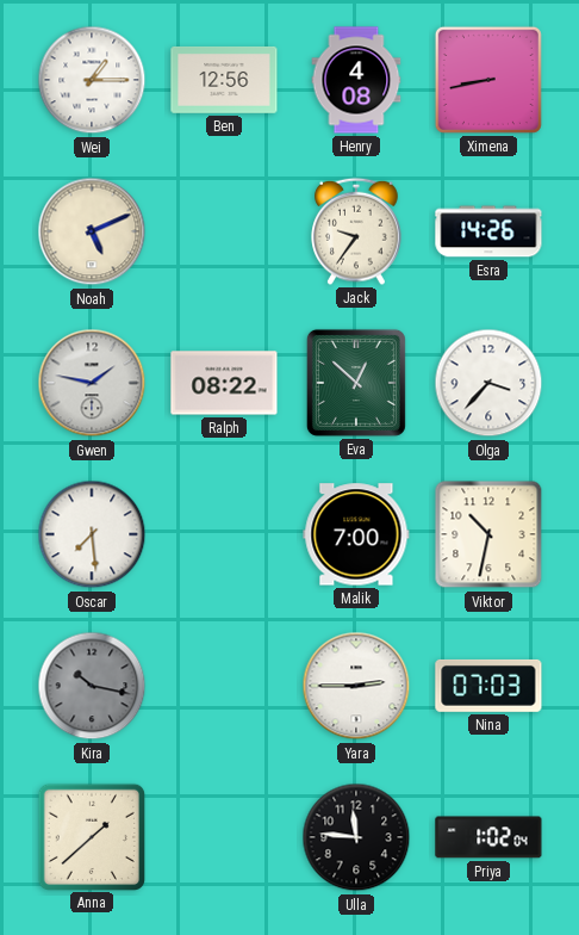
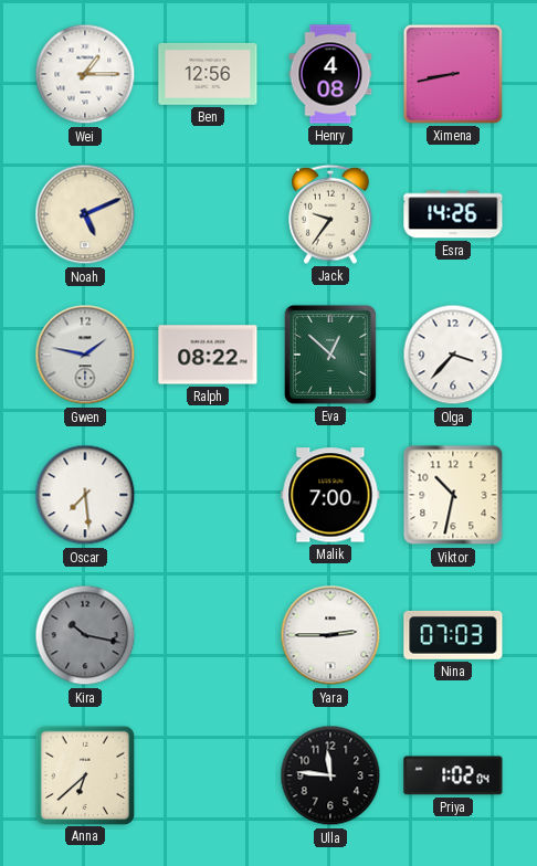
Anna: 1:38 -> 6:38 (84, 774)
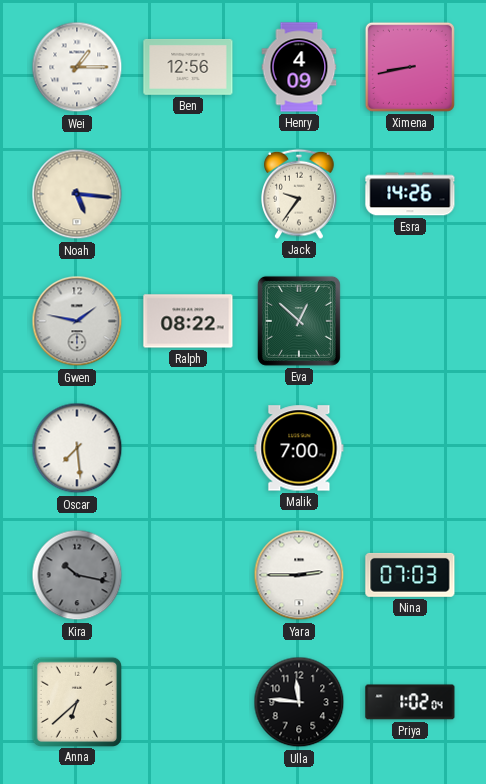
Henry: 4:08 -> 4:09 (299, 67)
Noah: 5:11 -> 5:16 (77, 194)
Olga: 3:37 -> none (453, 355)
Viktor: 10:32 -> none (453, 495)
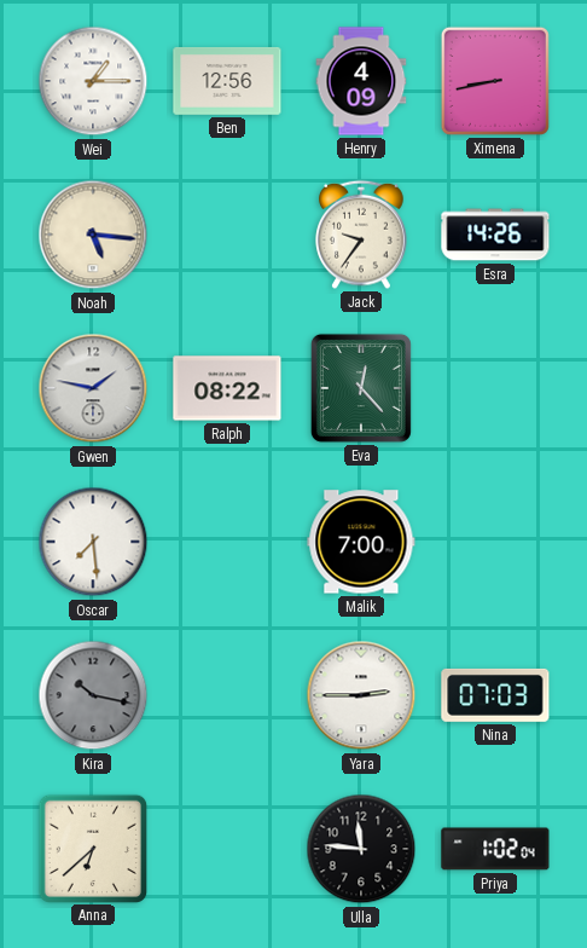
Eva: 12:52 -> 12:23 (361, 388)
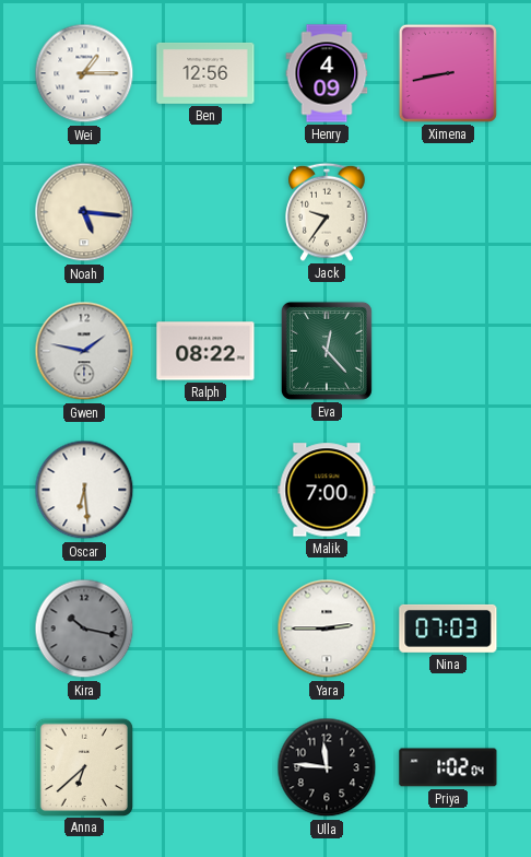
Esra: 14:26 -> none (495, 235)
Oscar: 7:29 -> 6:29 (84, 490)
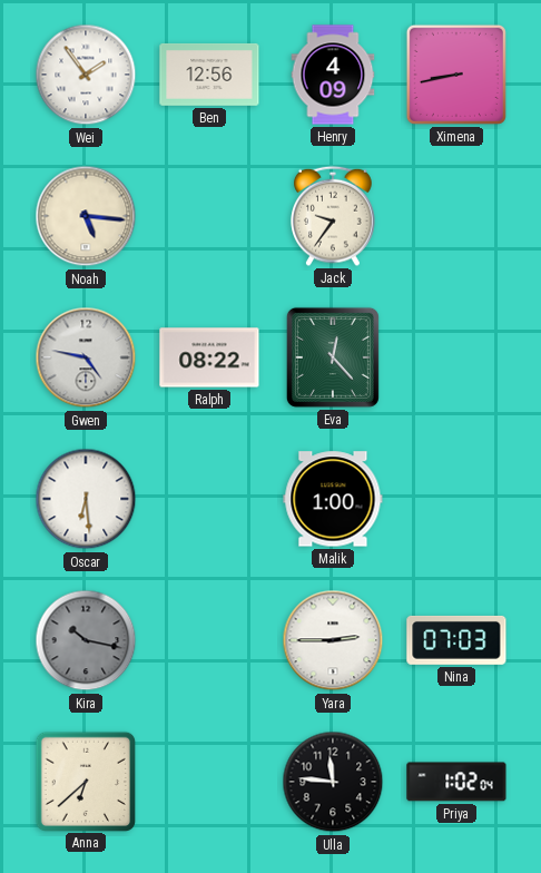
Wei: 1:15 -> 1:54 (86, 75)
Gwen: 1:47 -> 4:47 (86, 357)
Malik: 7:00 -> 1:00 (333, 499)
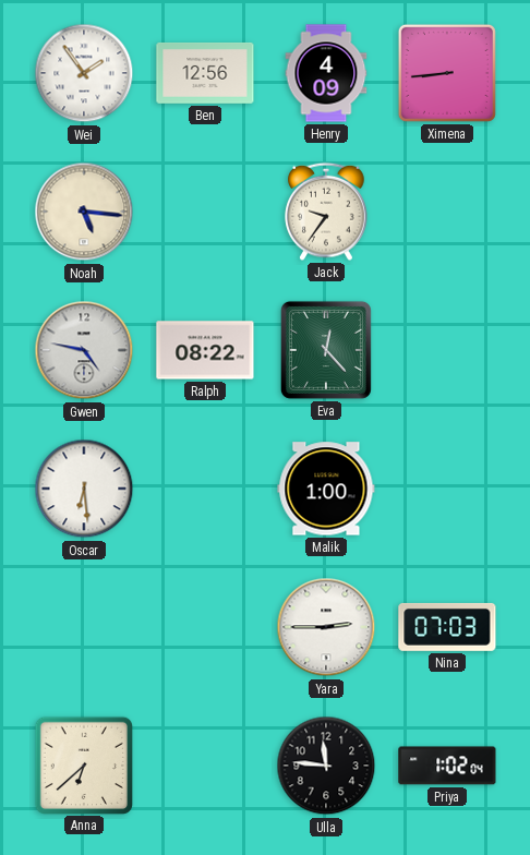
Ximena: 8:43 -> 8:44 (447, 73)
Kira: 10:17 -> none (86, 640)
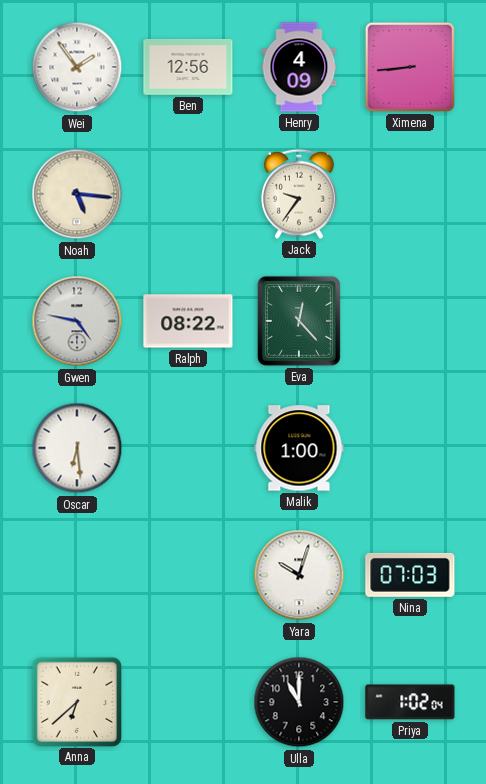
Yara: 2:45 -> 10:03 (299, 575)
Ulla: 11:46 -> 11:00 (299, 702)
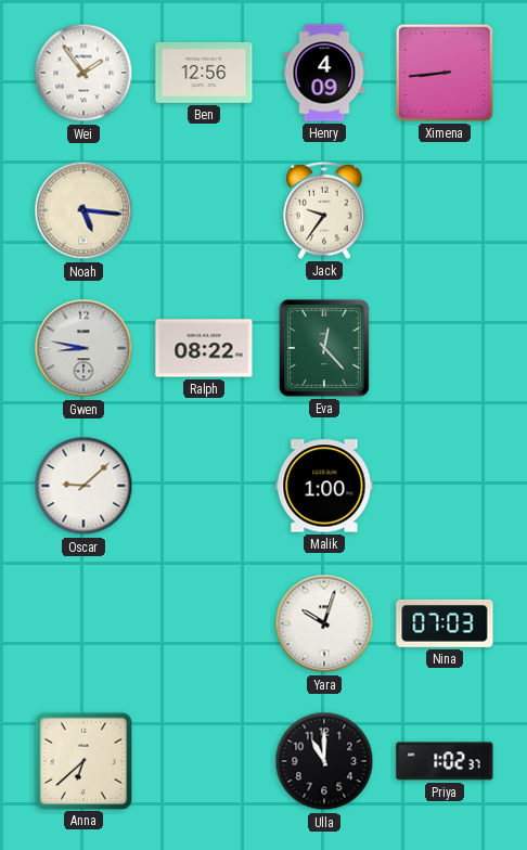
Gwen: 4:47 -> 8:47 (83, 348)
Oscar: 6:29 -> 9:08 (83, 486)
Priya: 1:02:04 -> 1:02:37 (445, 761)
